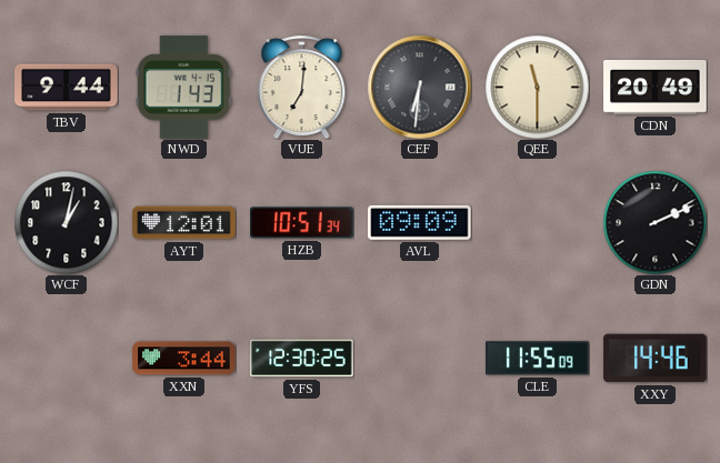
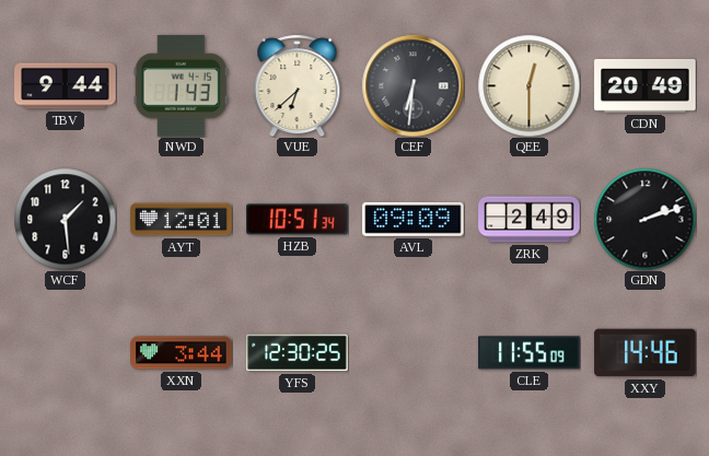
VUE: 7:01 -> 6:38 (298, 85)
QEE: 11:30 -> 12:30 (528, 85)
WCF: 1:02 -> 1:29 (65, 219)
ZRK: none -> 2:49 (530, 220)
GDN: 2:11 -> 2:12 (644, 219)
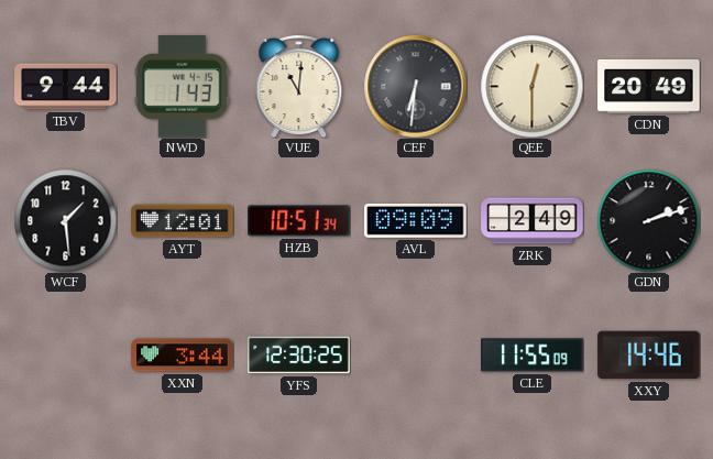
VUE: 6:38 -> 11:01 (299, 86)
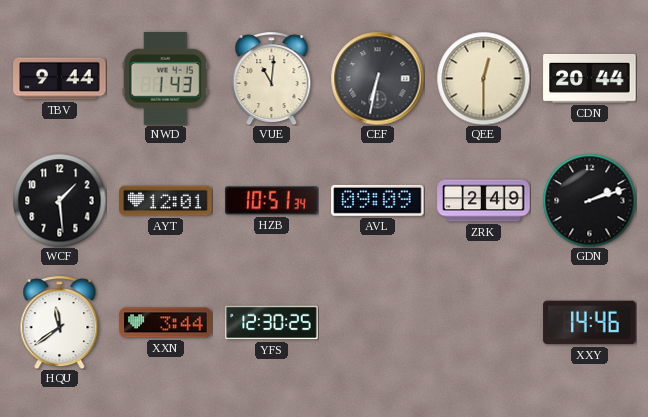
CEF: 6:31 -> 6:32 (377, 78)
CDN: 20:49 -> 20:44 (590, 79)
HQU: none -> 11:39 (60, 322)
CLE: 11:55 -> none (533, 356)
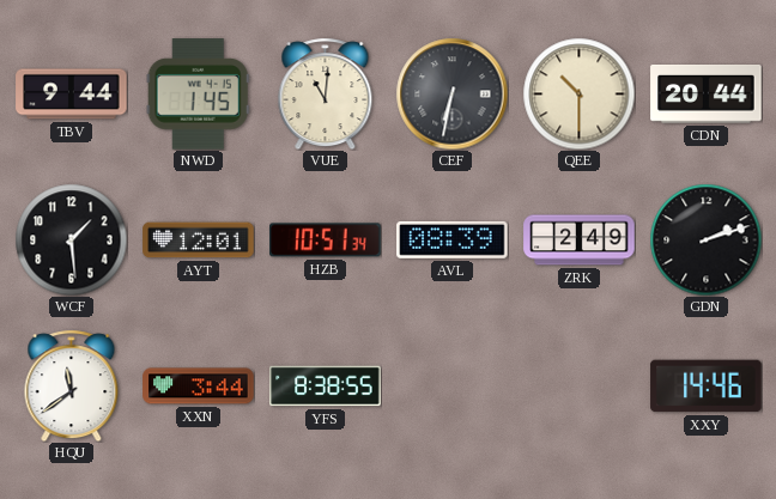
NWD: 1:43 -> 1:45 (198, 95)
QEE: 12:30 -> 10:30 (578, 93)
AVL: 09:09 -> 08:39 (453, 239)
YFS: 12:30 -> 8:38 (326, 387)
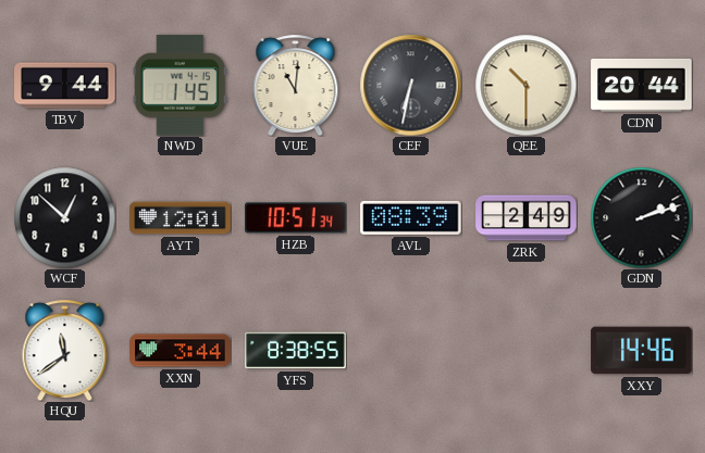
WCF: 1:29 -> 12:52 (64, 217)
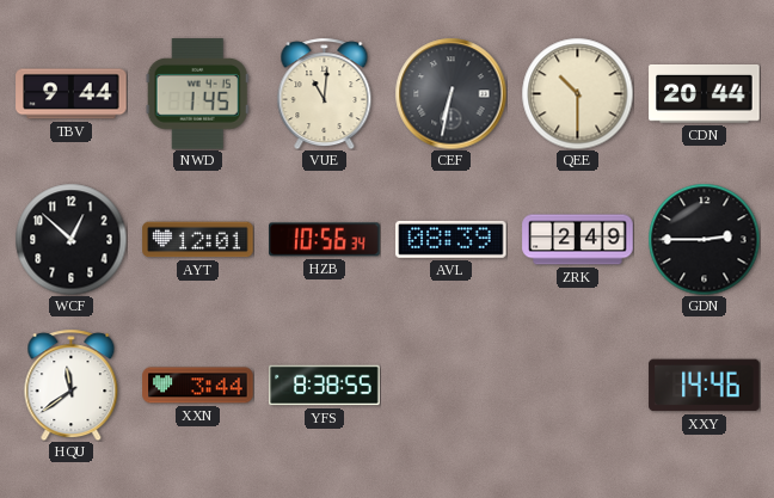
HZB: 10:51 -> 10:56 (325, 240)
GDN: 2:12 -> 2:45 (704, 239)
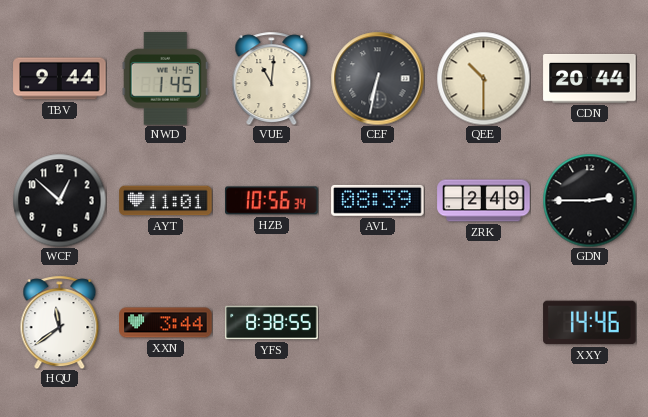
AYT: 12:01 -> 11:01 (166, 201)
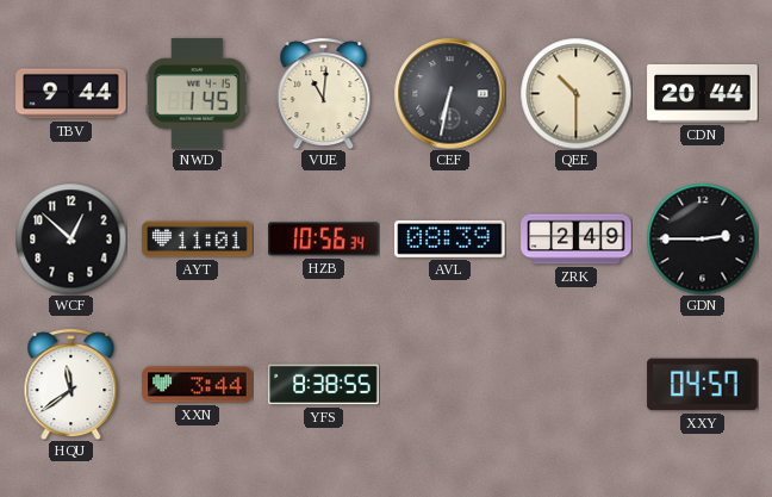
XXY: 14:46 -> 04:57 (703, 385)
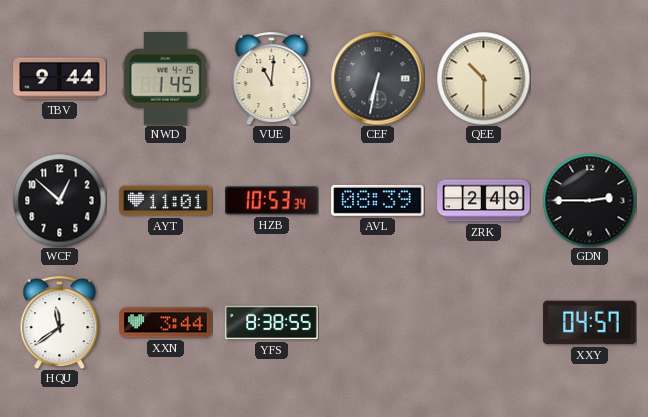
CDN: 20:44 -> none (703, 94)
HZB: 10:56 -> 10:53 (272, 201)
